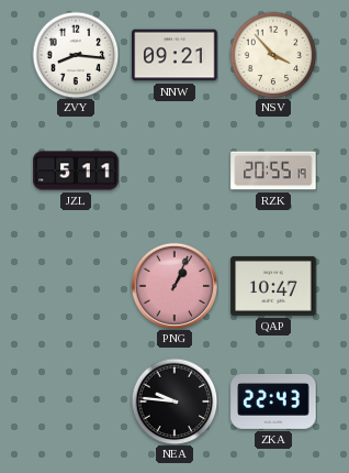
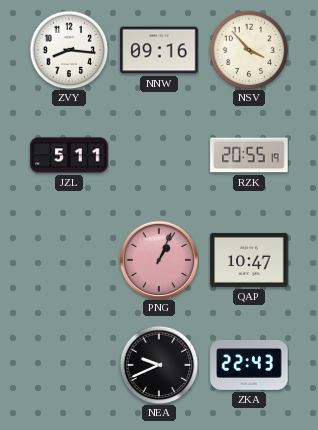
NNW: 09:21 -> 09:16 (159, 50)
NEA: 9:46 -> 9:41 (159, 365)
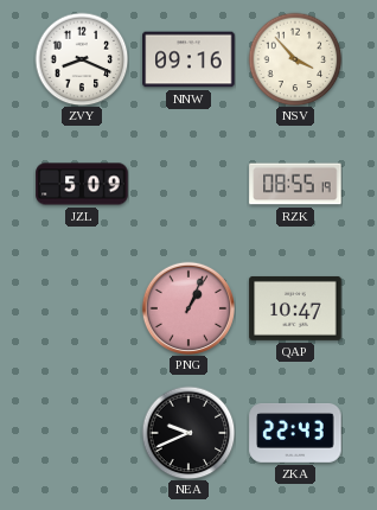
ZVY: 8:16 -> 8:19 (82, 59)
JZL: 5:11 -> 5:09 (82, 184)
RZK: 20:55 -> 08:55 (295, 184)
